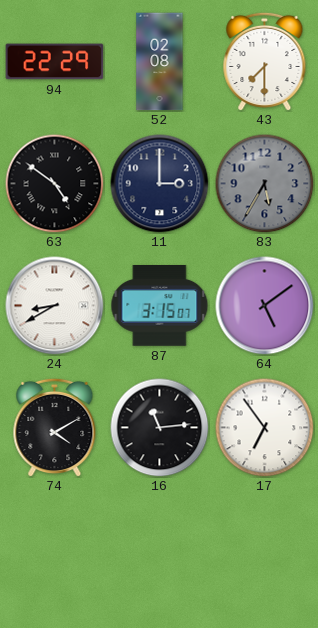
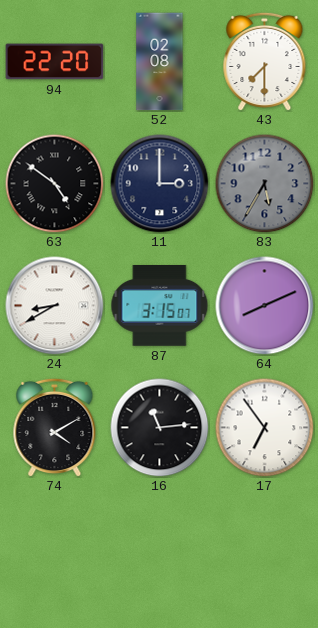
94: 22:29 -> 22:20 (55, 62)
64: 5:09 -> 8:11 (265, 306)
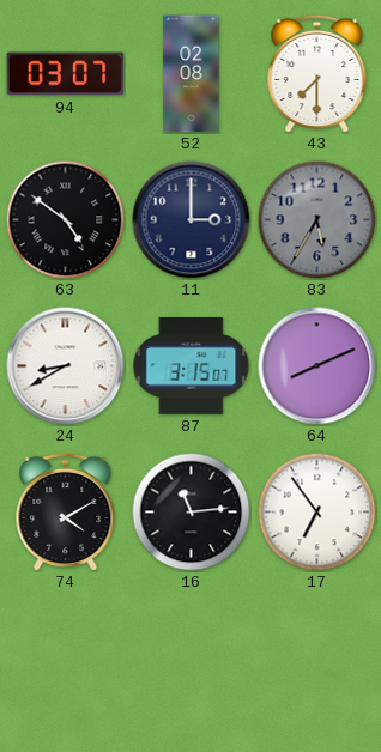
94: 22:20 -> 03:07 (66, 74)
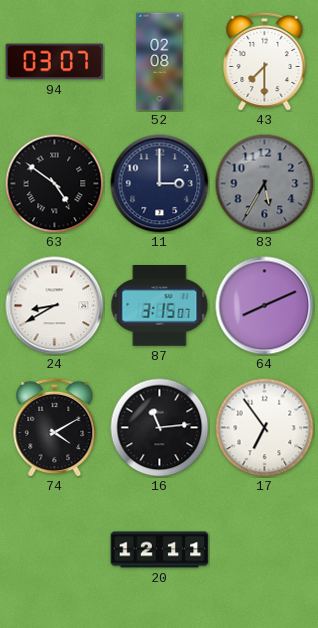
20: none -> 12:11 (160, 550)
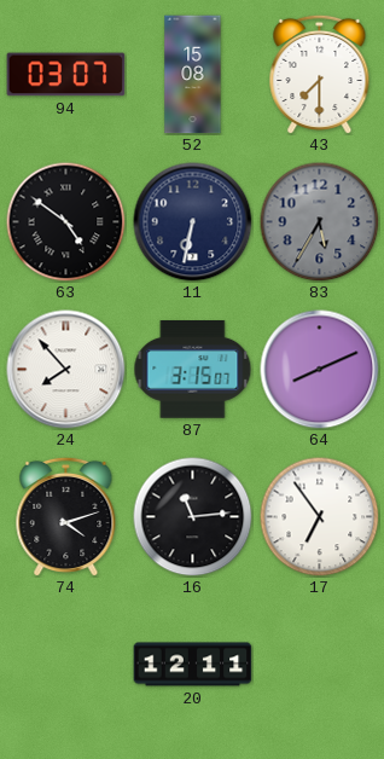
52: 02:08 -> 15:08 (193, 75)
11: 3:00 -> 6:32 (193, 222)
24: 8:40 -> 7:53 (66, 370)
74: 4:10 -> 4:12 (66, 516)
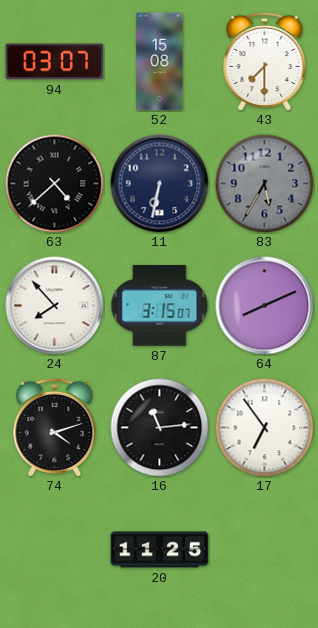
63: 4:51 -> 4:38 (55, 184)
20: 12:11 -> 11:25 (160, 550)
